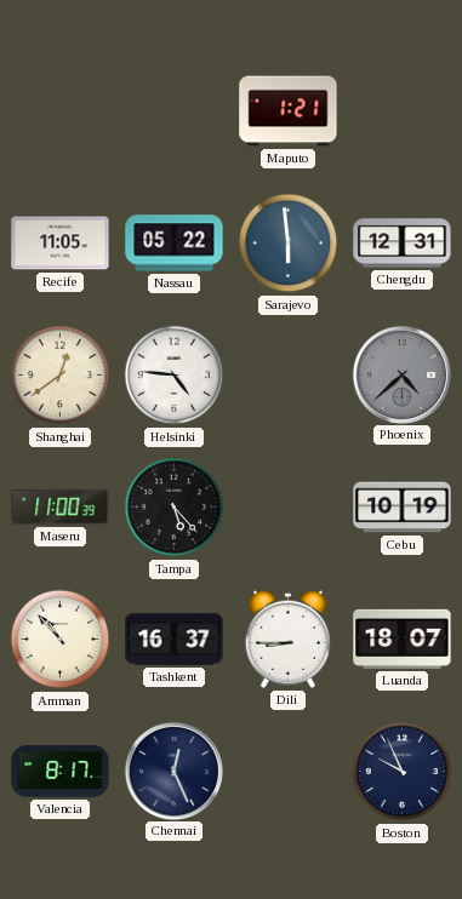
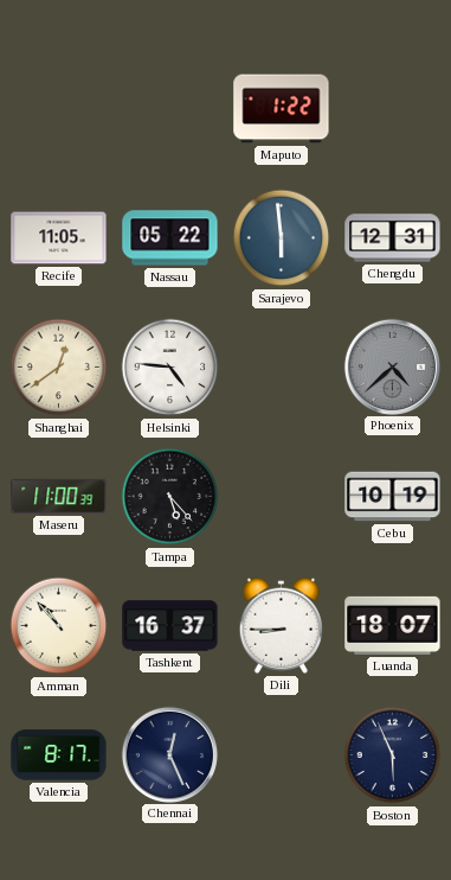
Maputo: 1:21 -> 1:22 (282, 109)
Boston: 9:56 -> 5:56 (393, 755)
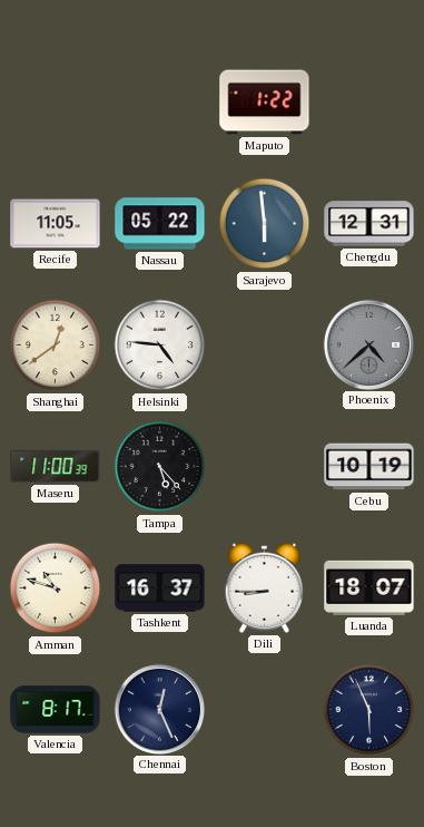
Amman: 10:53 -> 10:48 (56, 588)
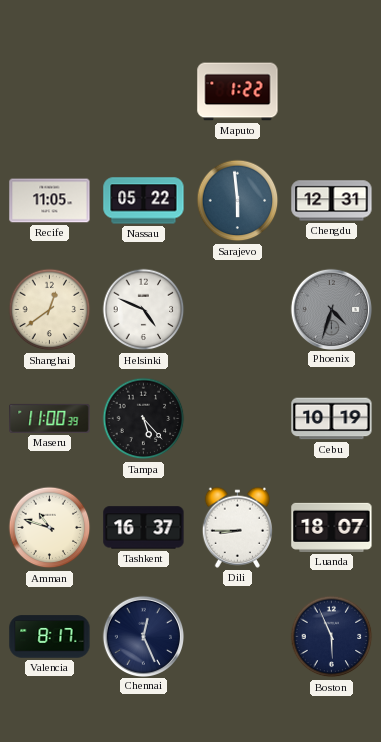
Helsinki: 4:46 -> 4:49 (144, 310)
Phoenix: 4:38 -> 4:33 (331, 309)
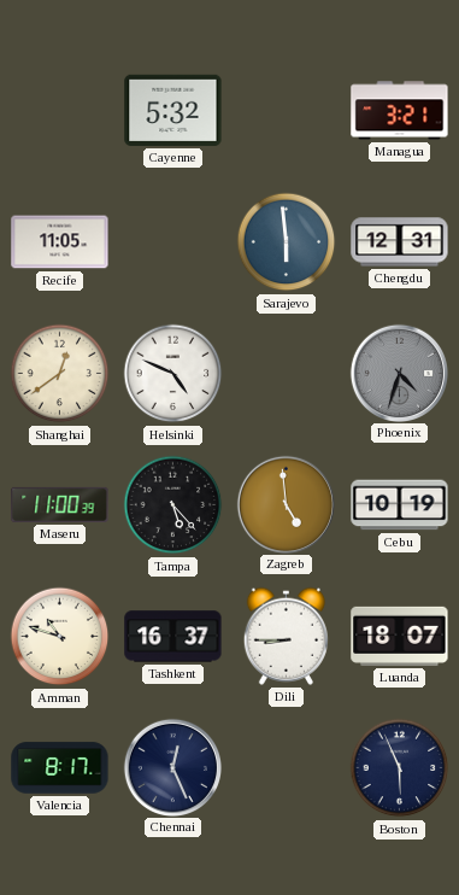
Cayenne: none -> 5:32 (173, 110)
Maputo: 1:22 -> none (238, 92)
Managua: none -> 3:21 (400, 111)
Nassau: 05:22 -> none (144, 201)
Zagreb: none -> 4:59 (286, 504)
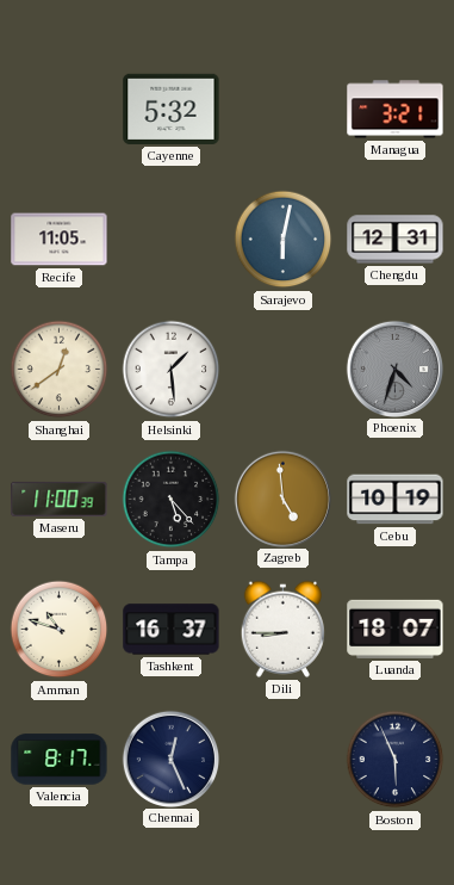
Sarajevo: 5:59 -> 6:02 (284, 240)
Helsinki: 4:49 -> 1:29 (172, 370)
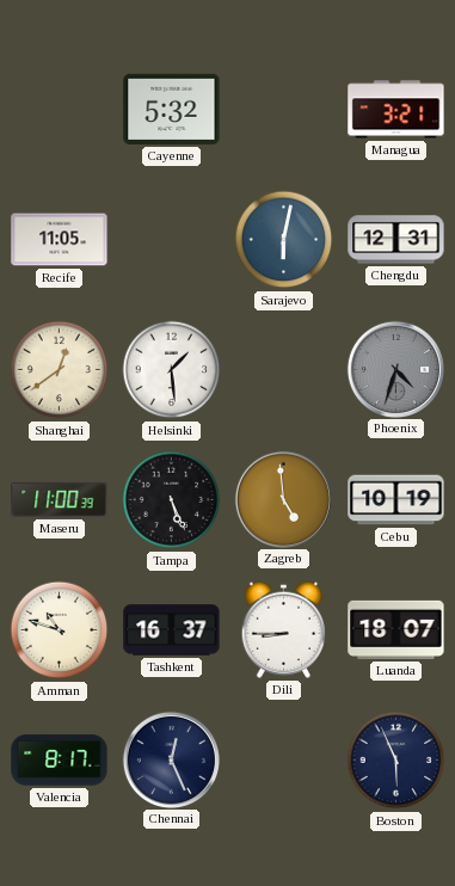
Tampa: 5:23 -> 5:26 (172, 500)
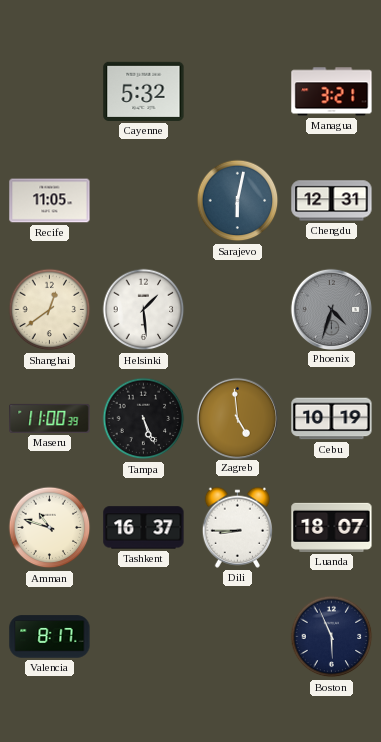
Chennai: 12:26 -> none (171, 759)
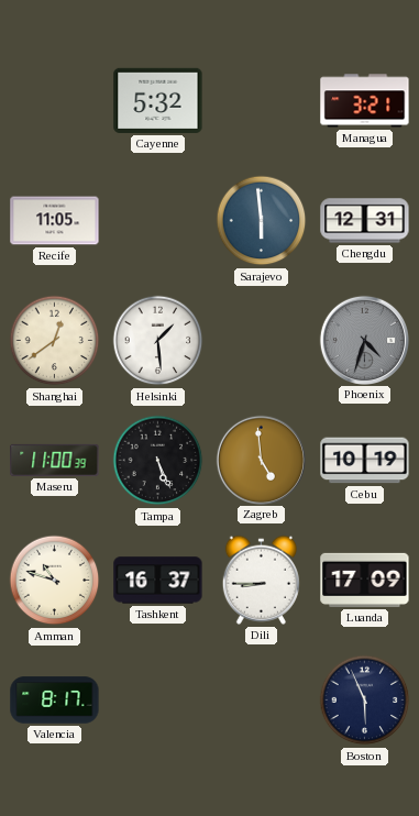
Sarajevo: 6:02 -> 5:59 (262, 221)
Luanda: 18:07 -> 17:09 (365, 580)
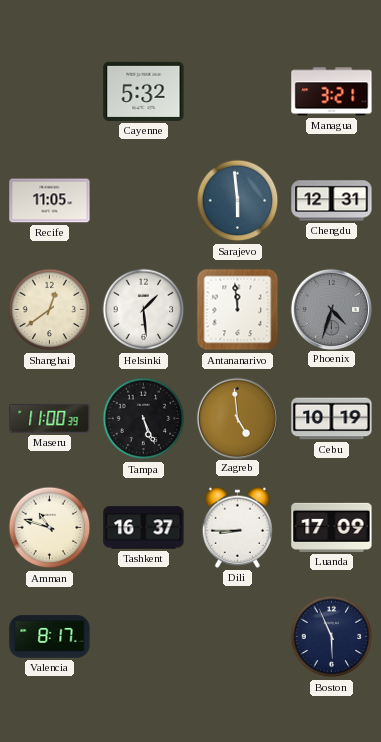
Antananarivo: none -> 11:59 (238, 310)
